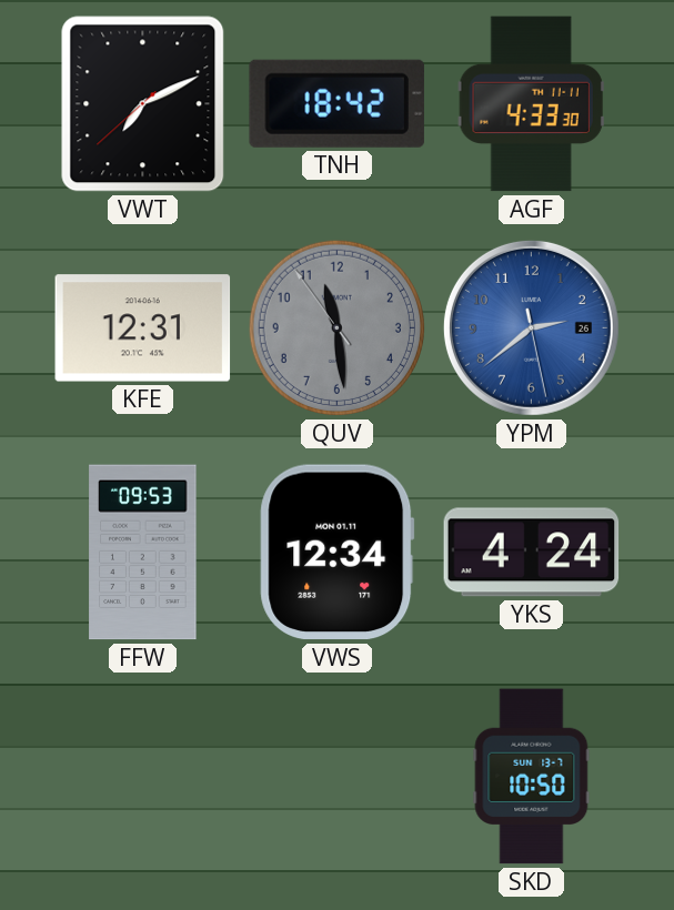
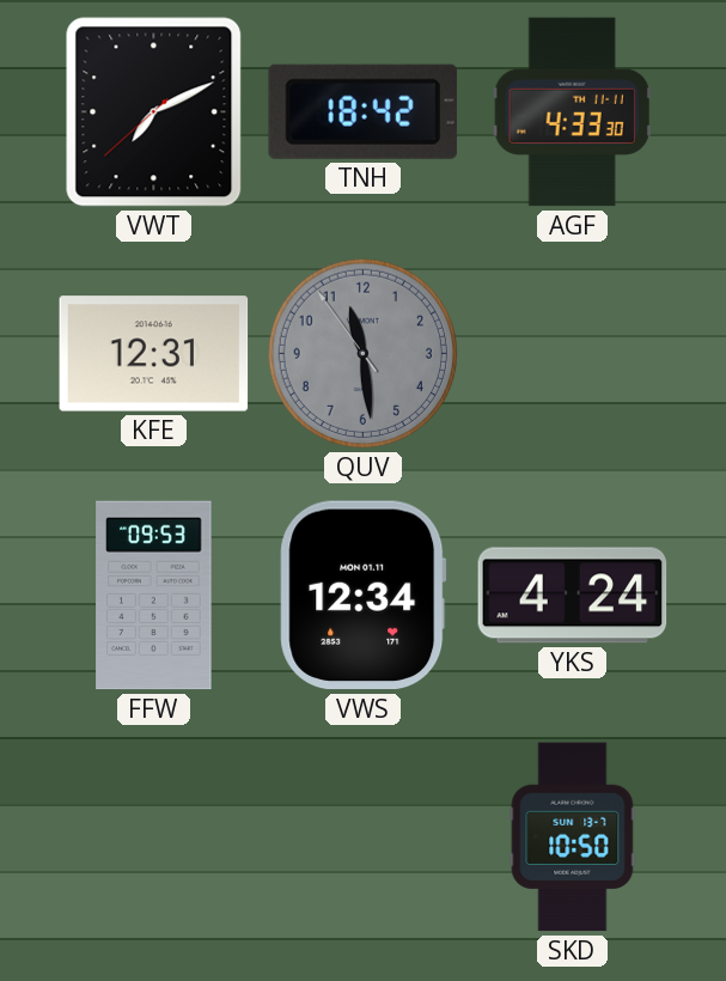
YPM: 2:38 -> none (531, 327)
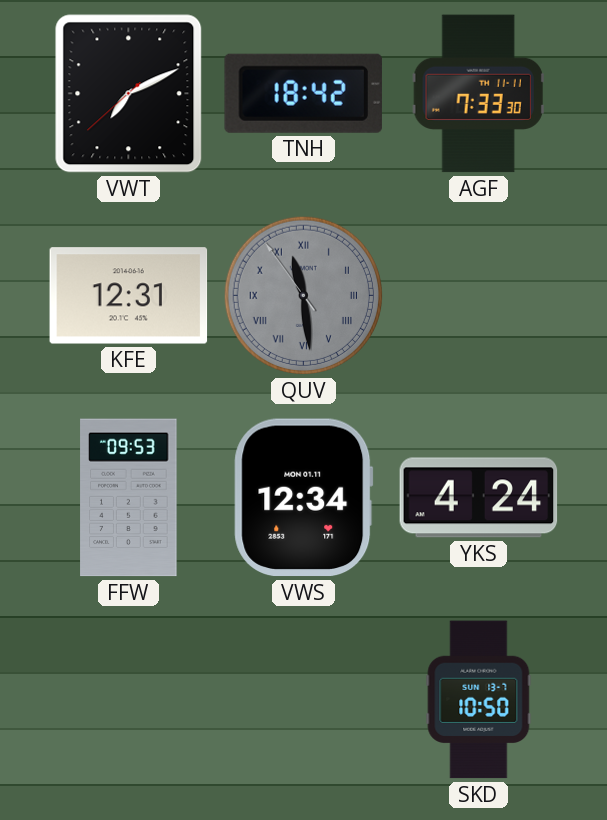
AGF: 4:33 -> 7:33 (478, 94)
QUV numerals: Arabic -> Roman (303, 295)
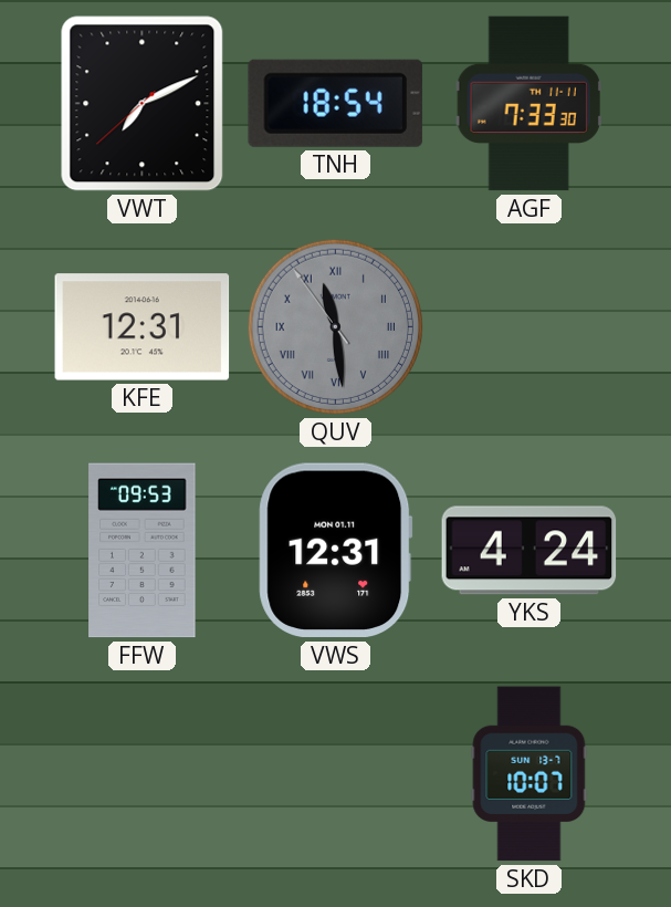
TNH: 18:42 -> 18:54 (335, 103)
VWS: 12:34 -> 12:31 (336, 551)
SKD: 10:50 -> 10:07 (530, 774)
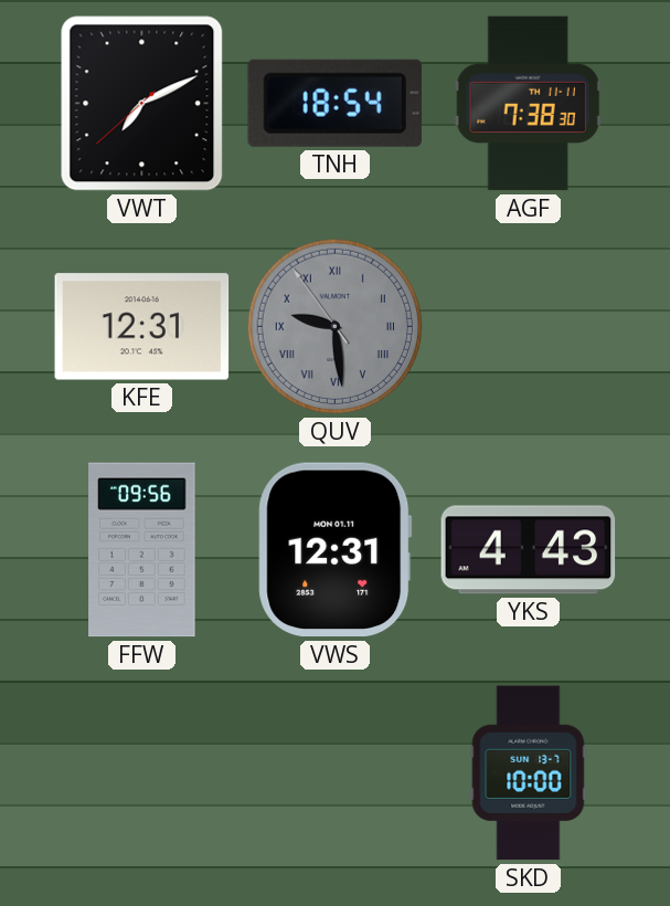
AGF: 7:33 -> 7:38 (528, 104)
QUV: 11:28 -> 9:28 (334, 326)
FFW: 09:53 -> 09:56 (142, 550)
YKS: 4:24 -> 4:43 (529, 550)
SKD: 10:07 -> 10:00 (529, 773)
